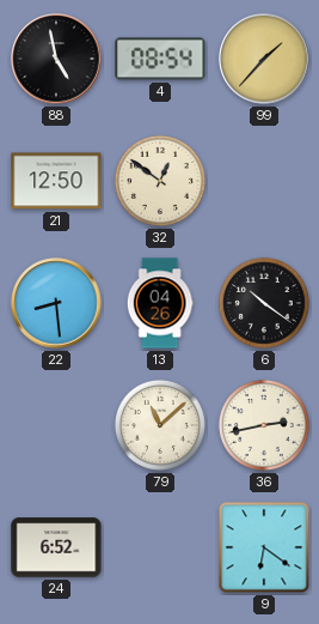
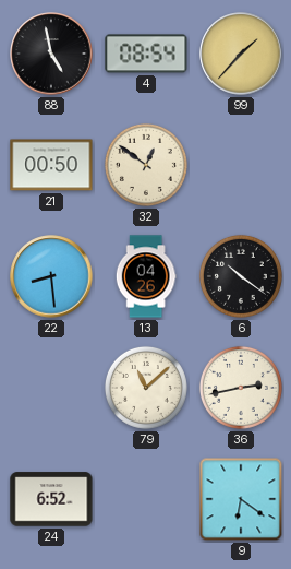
21: 12:50 -> 00:50 (51, 165)
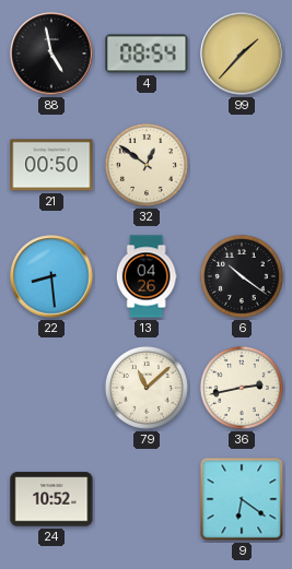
24: 6:52 -> 10:52 (51, 499)
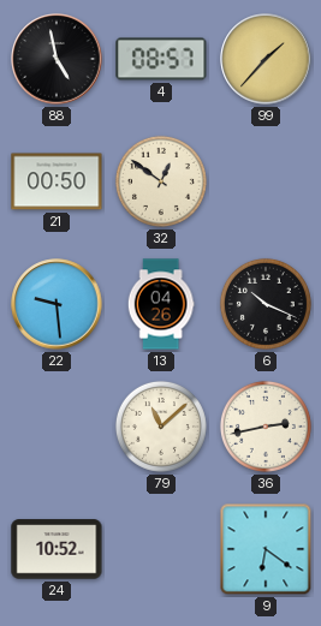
4: 08:54 -> 08:57 (161, 59)
22: 8:29 -> 9:29 (57, 304)
6: 10:21 -> 10:19 (266, 304)
